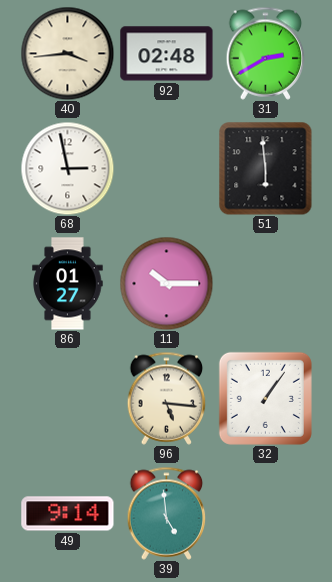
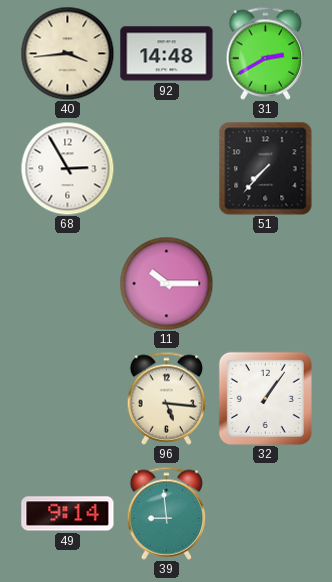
92: 02:48 -> 14:48 (167, 54)
68: 2:58 -> 2:55 (67, 168)
51: 5:59 -> 7:37 (266, 169)
86: 01:27 -> none (68, 284)
39: 4:59 -> 8:59 (167, 513)
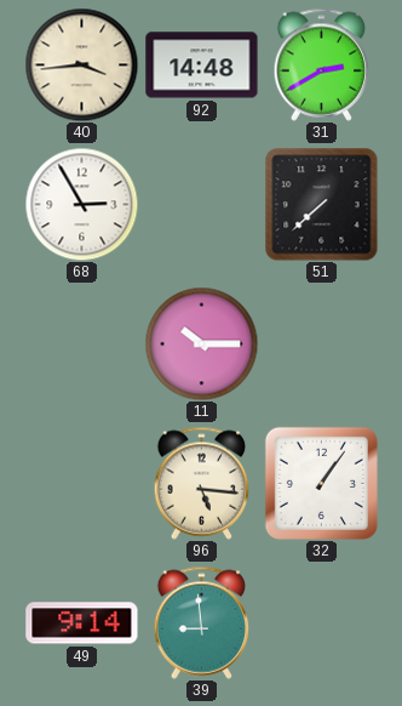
51: 7:37 -> 7:38 (322, 205)
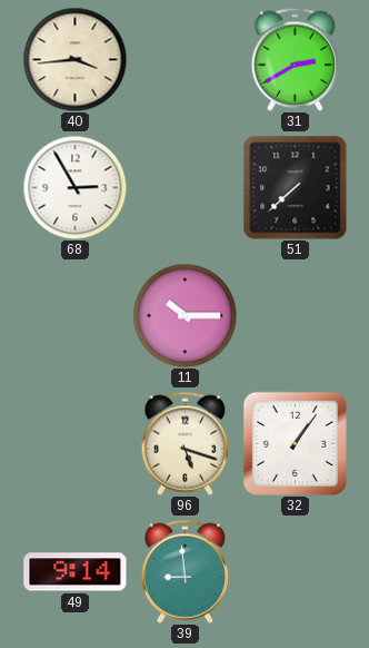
92: 14:48 -> none (202, 66)
96: 5:16 -> 5:18 (186, 443)
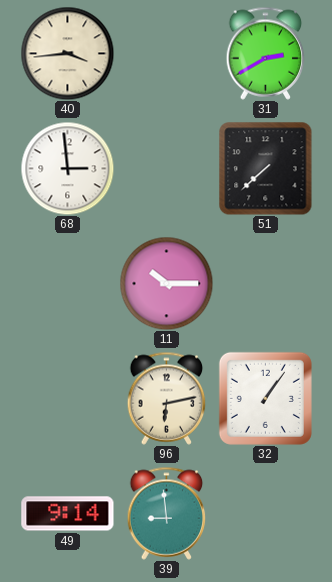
68: 2:55 -> 2:59 (67, 168)
96: 5:18 -> 6:13 (167, 398)
